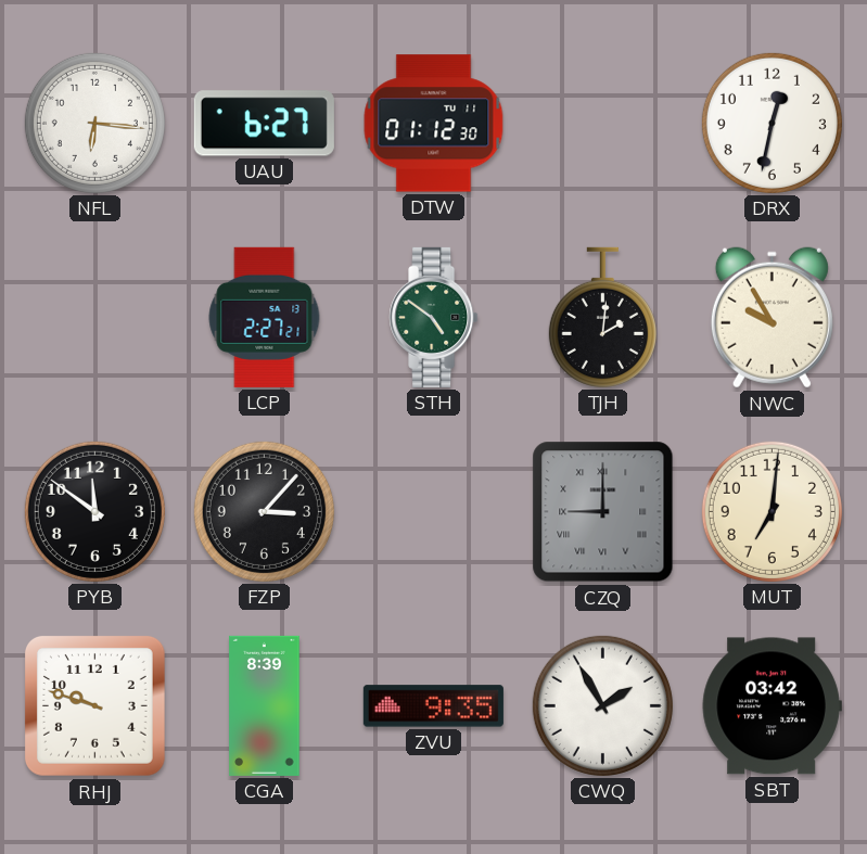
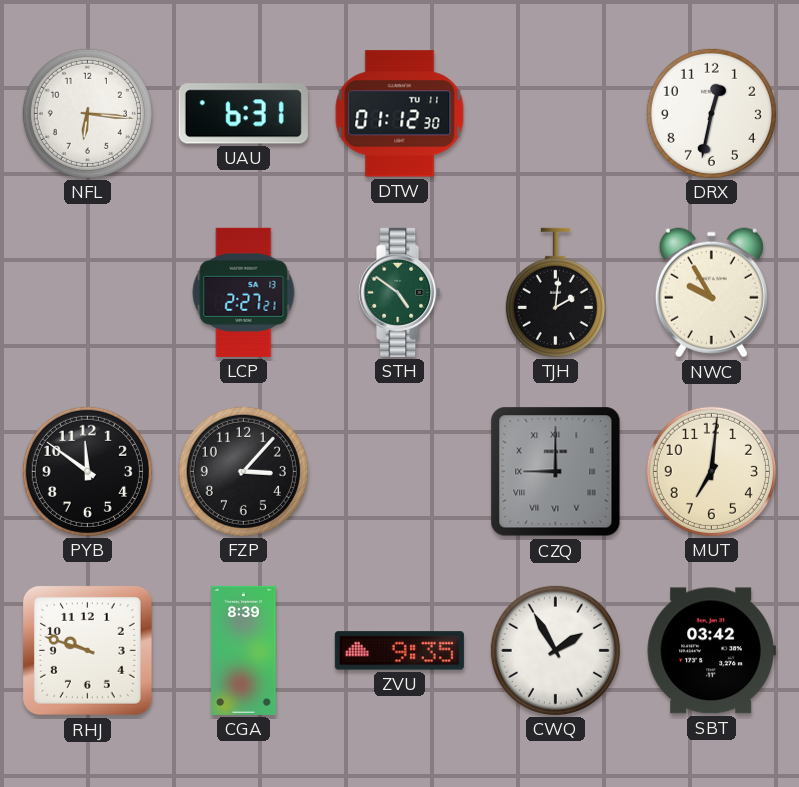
UAU: 6:27 -> 6:31 (243, 114)
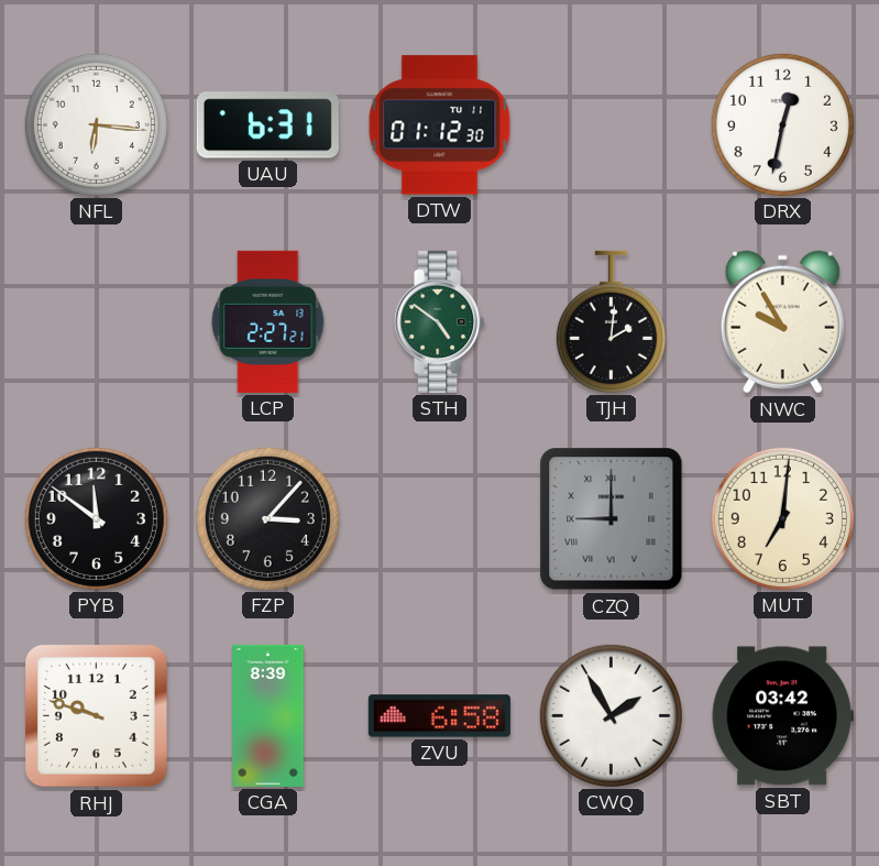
ZVU: 9:35 -> 6:58 (439, 716)
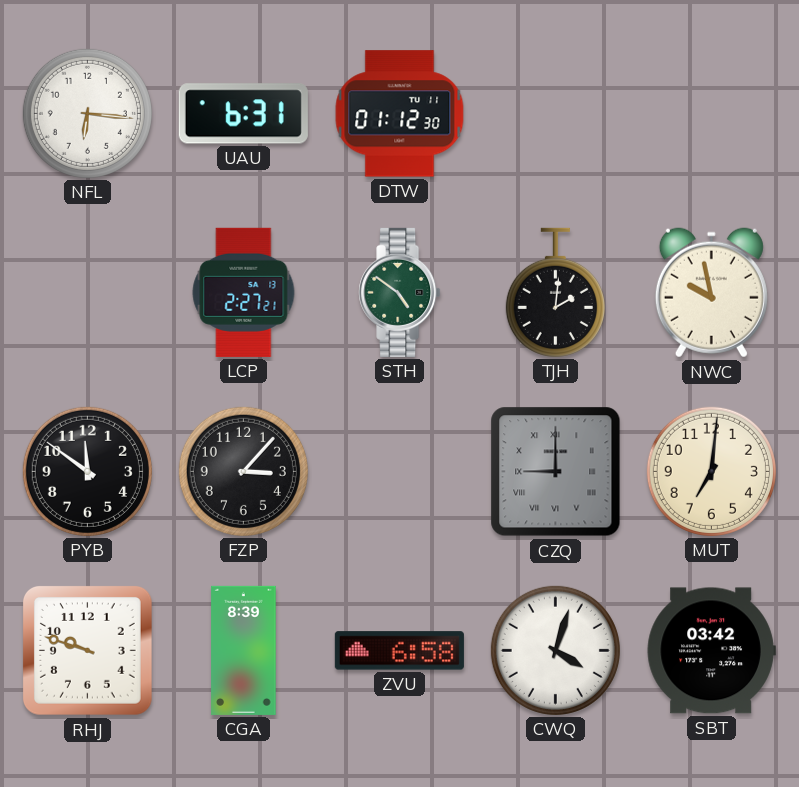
DRX: 12:32 -> none (782, 124)
NWC: 9:55 -> 9:58 (711, 293)
CWQ: 1:55 -> 4:03 (555, 650)
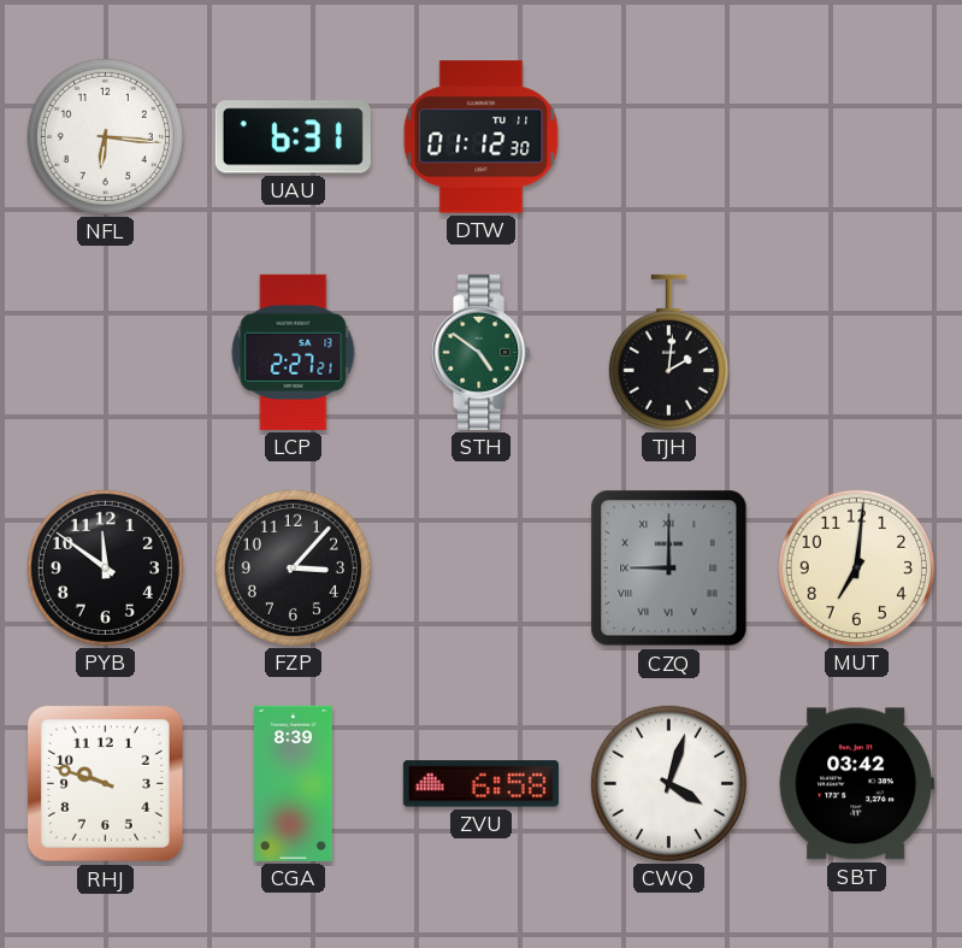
NWC: 9:58 -> none (711, 293)
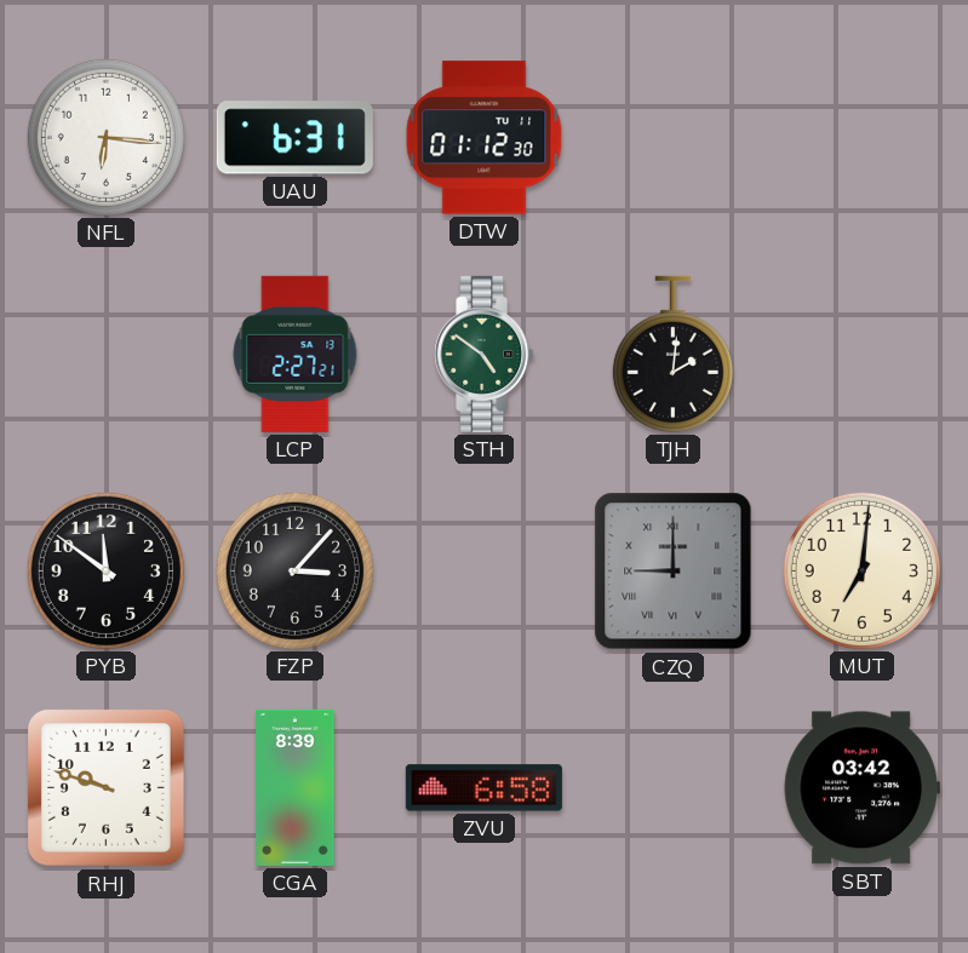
CWQ: 4:03 -> none (668, 783)
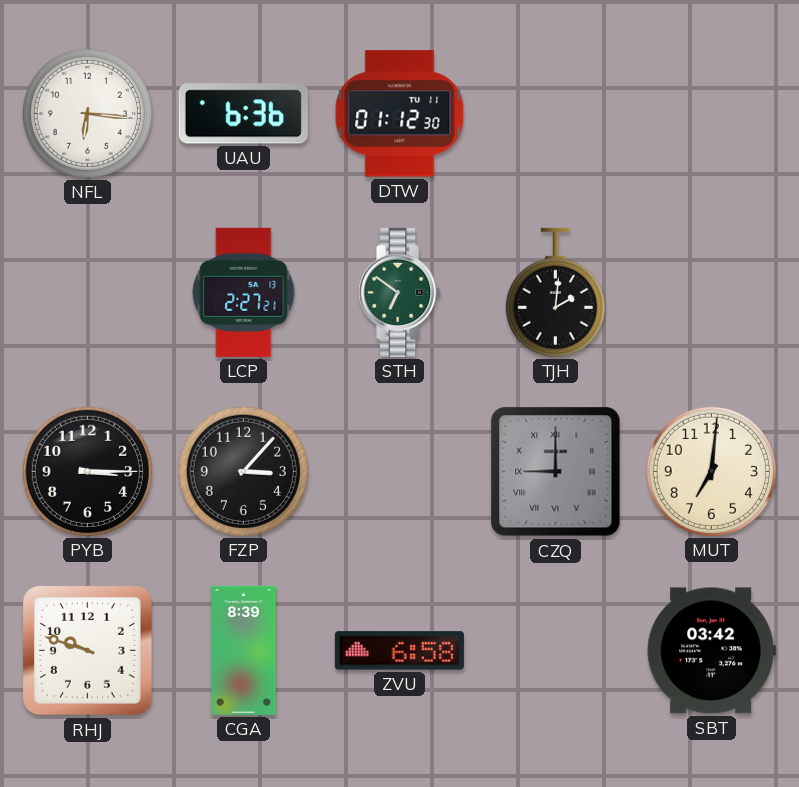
UAU: 6:31 -> 6:36 (243, 114)
STH: 4:51 -> 6:51 (400, 292)
PYB: 11:51 -> 3:15 (87, 471)
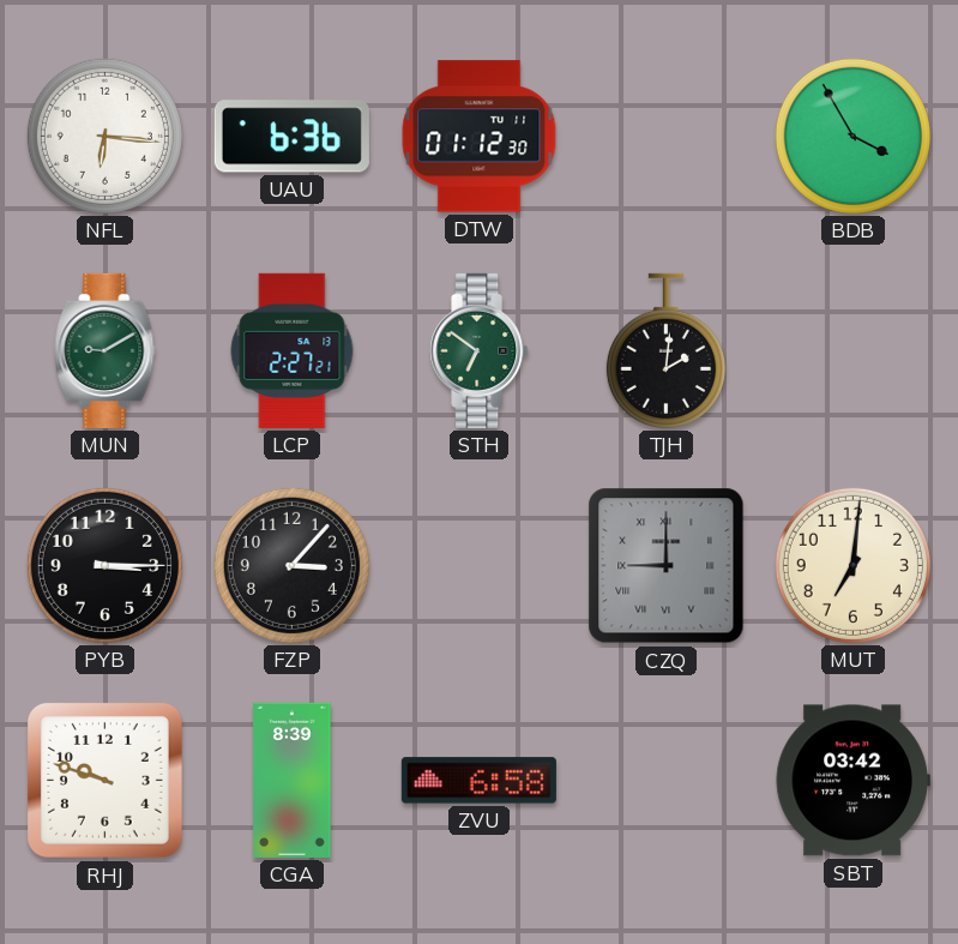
BDB: none -> 3:55 (852, 136)
MUN: none -> 9:10 (106, 350)
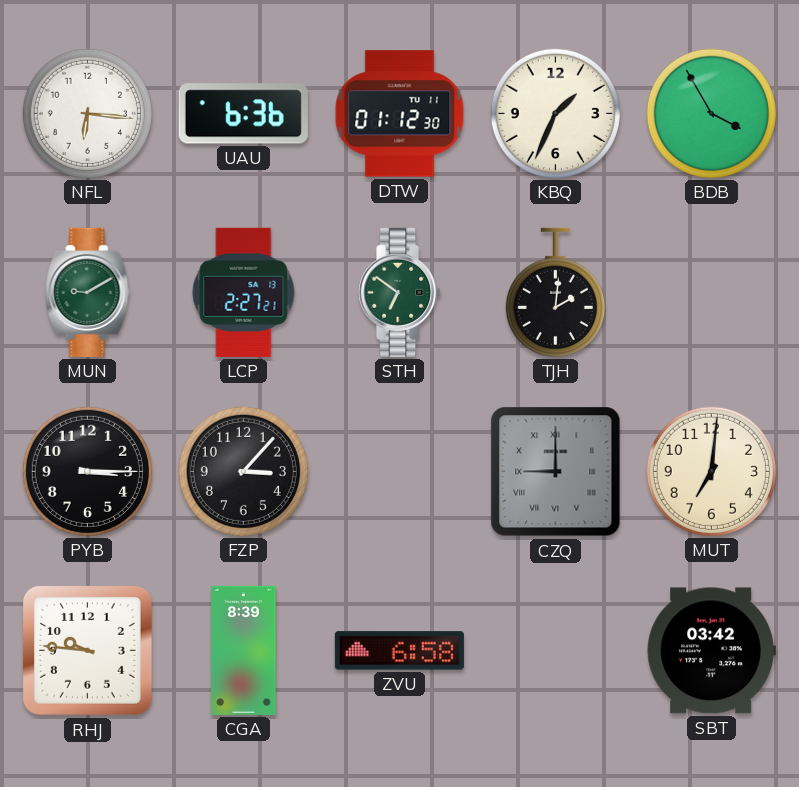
KBQ: none -> 1:34 (555, 113)
RHJ: 9:48 -> 9:46 (88, 651)
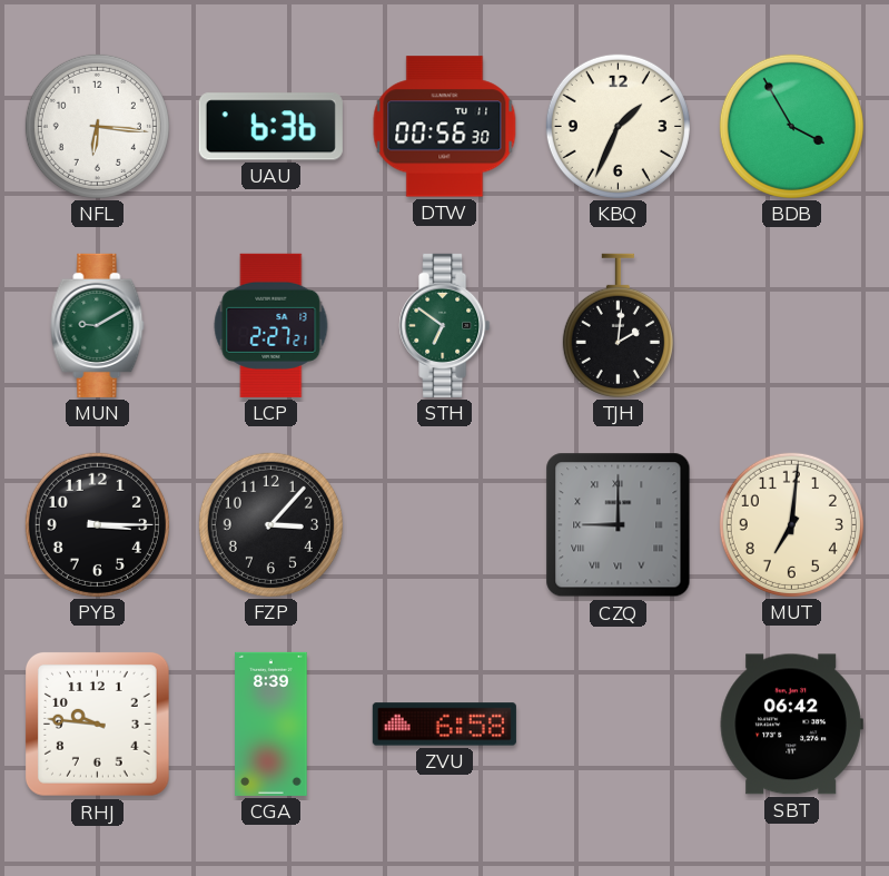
DTW: 01:12 -> 00:56 (445, 127)
SBT: 03:42 -> 06:42 (791, 725)
